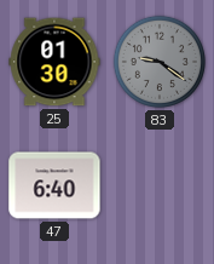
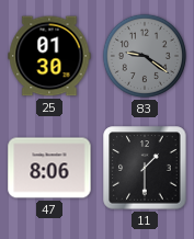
47: 6:40 -> 8:06 (49, 168)
11: none -> 1:30 (145, 168)
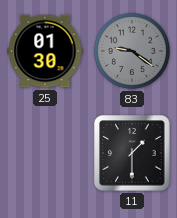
47: 8:06 -> none (49, 168)
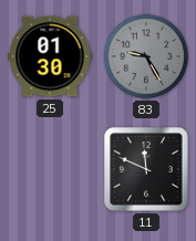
83: 9:21 -> 9:25 (146, 56)
11: 1:30 -> 11:49 (146, 169)
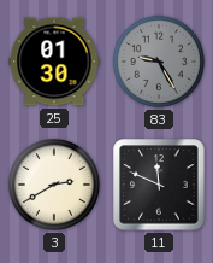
3: none -> 2:40 (54, 185)
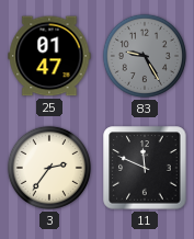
25: 01:30 -> 01:47 (49, 56)
3: 2:40 -> 2:36 (49, 168)
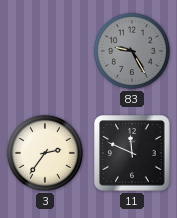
25: 01:47 -> none (49, 56)
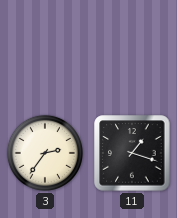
83: 9:25 -> none (132, 51)
11: 11:49 -> 1:18 (132, 153)
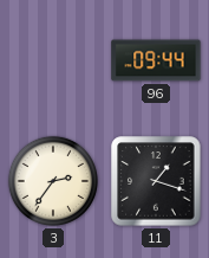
96: none -> 09:44 (156, 60)
